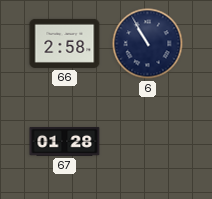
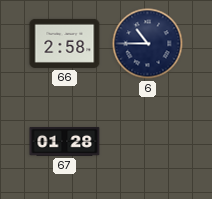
6: 10:55 -> 10:45 (148, 44)
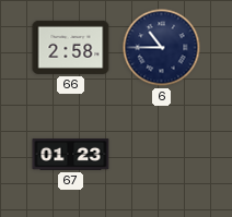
67: 01:28 -> 01:23 (71, 154)
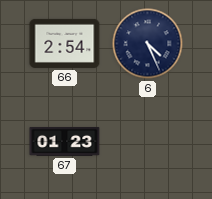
66: 2:58 -> 2:54 (65, 43)
6: 10:45 -> 4:26 (148, 44)
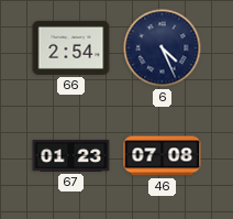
46: none -> 07:08 (163, 156)
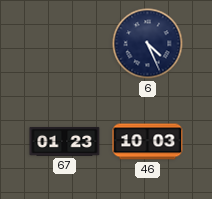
66: 2:54 -> none (71, 47)
46: 07:08 -> 10:03 (148, 142)
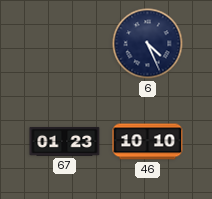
46: 10:03 -> 10:10 (148, 142)
